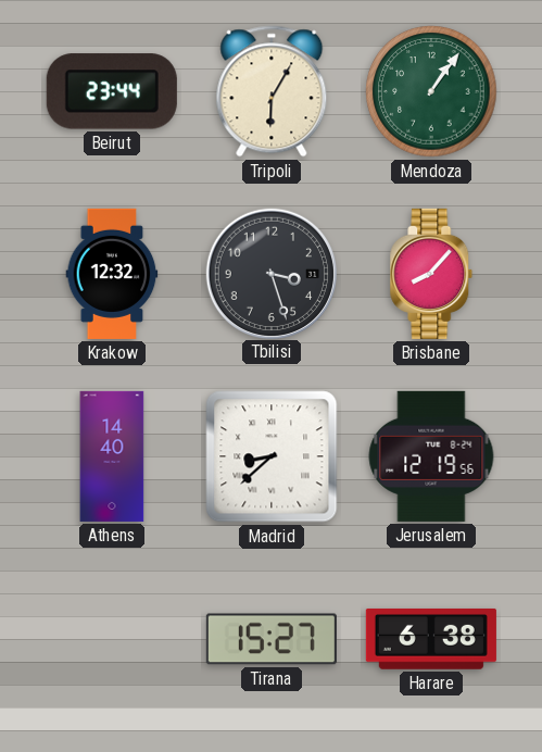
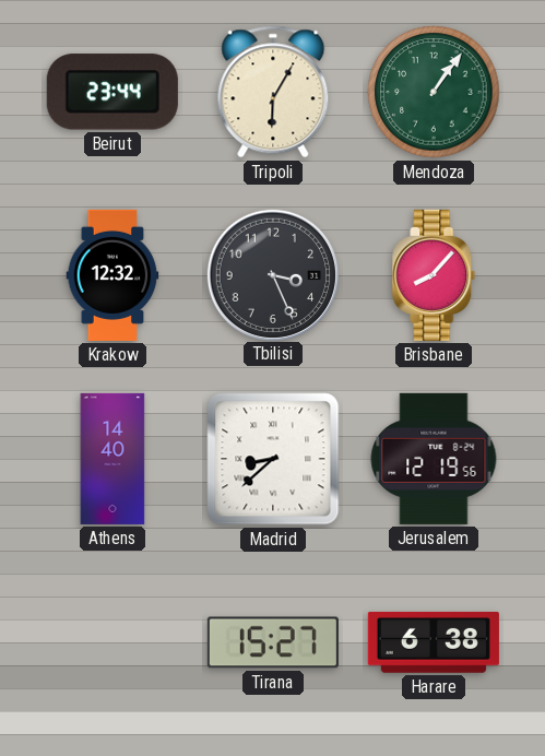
Tbilisi: 3:27 -> 3:26 (272, 274)
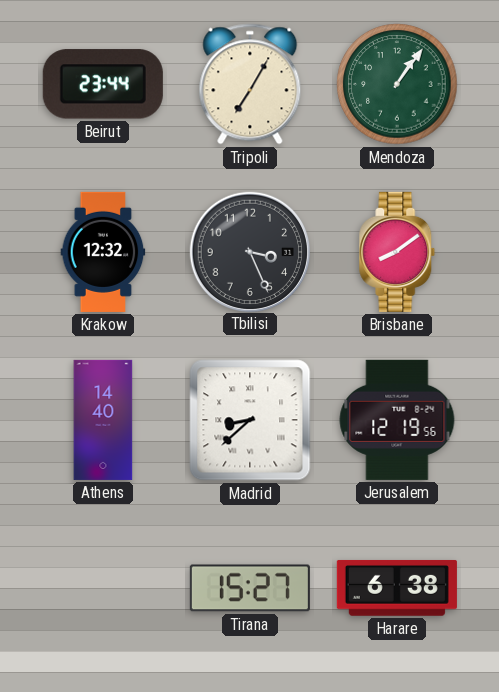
Tripoli: 6:05 -> 7:05 (250, 84)
Brisbane: 8:07 -> 8:09 (397, 252)
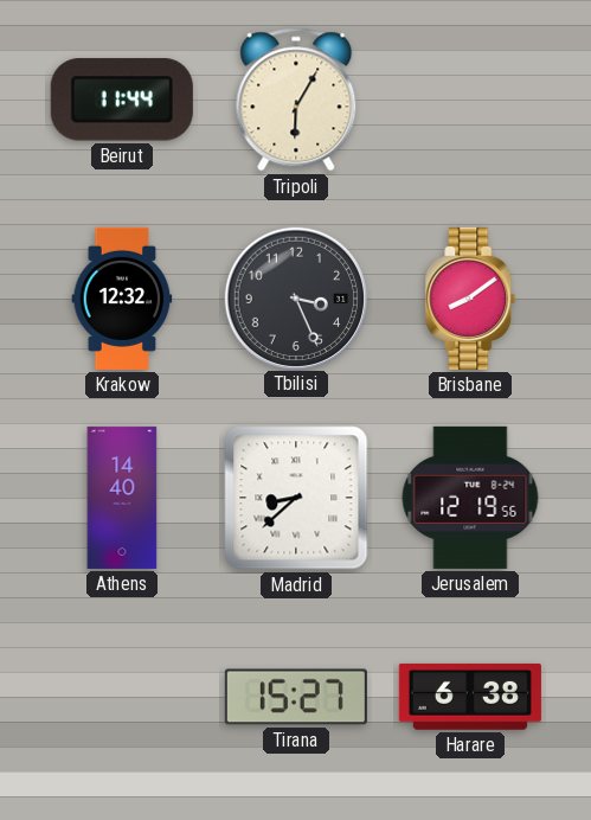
Beirut: 23:44 -> 11:44 (122, 100)
Tripoli: 7:05 -> 6:05 (296, 100)
Mendoza: 1:06 -> none (397, 84)
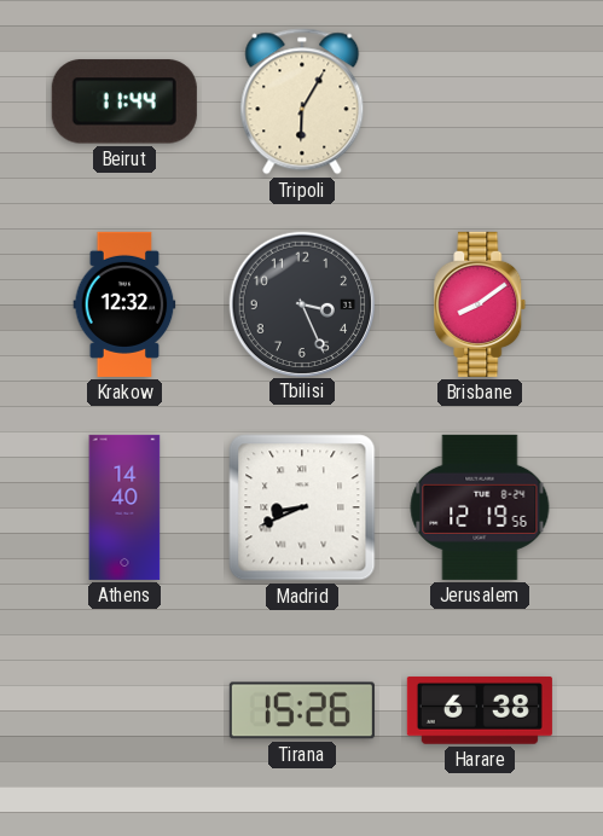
Madrid: 8:38 -> 8:41 (302, 507)
Tirana: 15:27 -> 15:26 (302, 710)
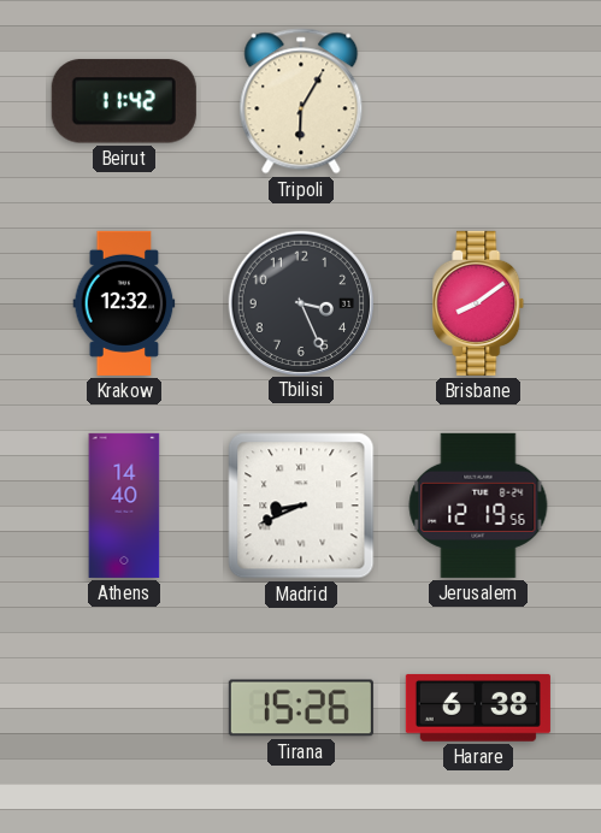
Beirut: 11:44 -> 11:42 (124, 101)
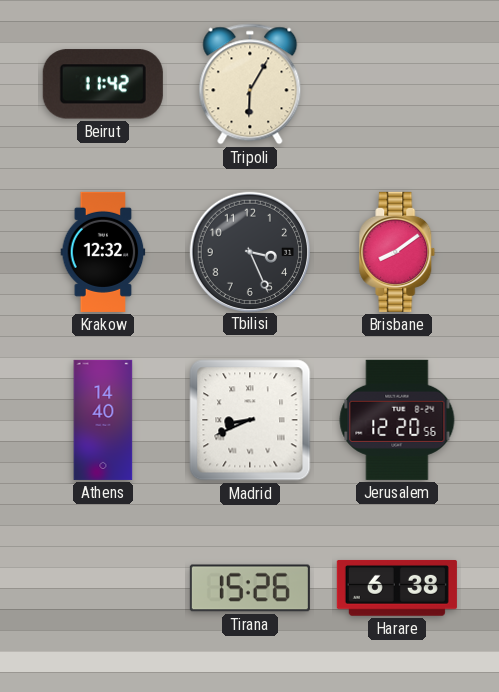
Jerusalem: 12:19 -> 12:20 (397, 420)
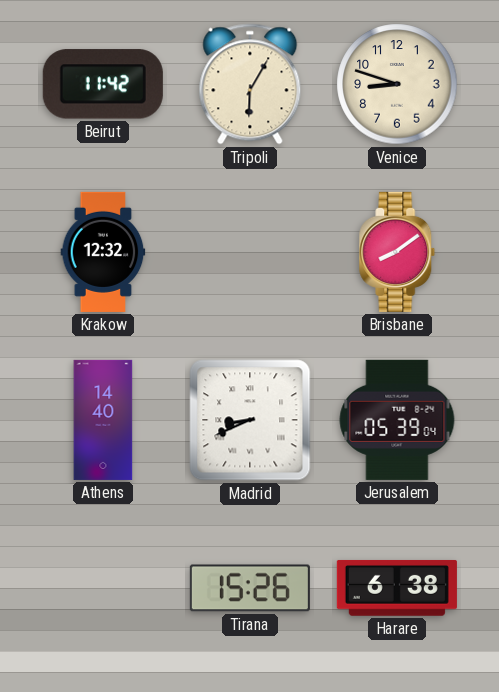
Venice: none -> 8:48 (397, 84)
Tbilisi: 3:26 -> none (249, 251)
Jerusalem: 12:20 -> 05:39 (397, 420)
